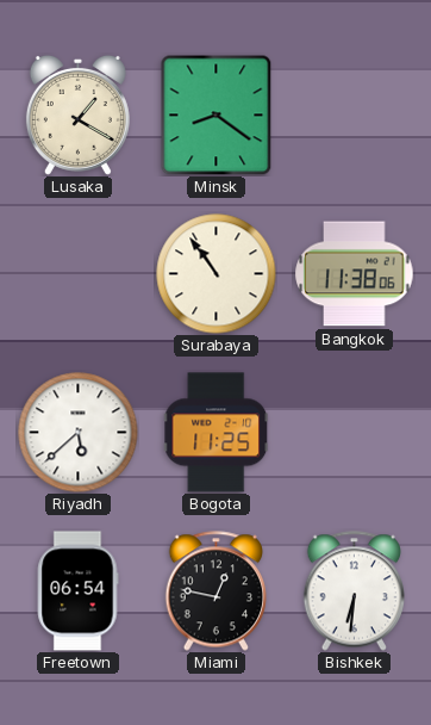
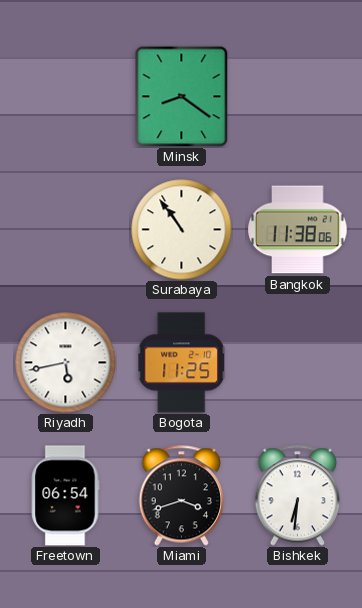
Lusaka: 1:20 -> none (77, 114)
Riyadh: 5:38 -> 5:43 (66, 363)
Miami: 12:47 -> 3:42 (181, 496)
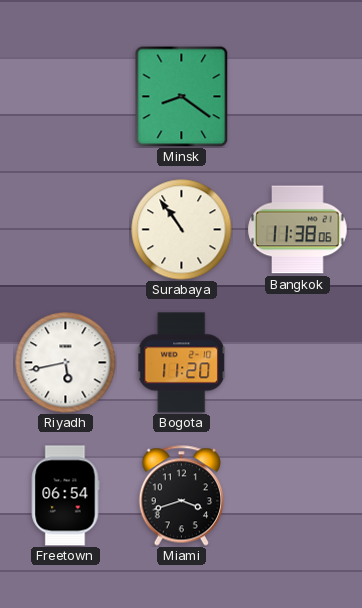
Bogota: 11:25 -> 11:20 (182, 363)
Bishkek: 6:31 -> none (297, 496)
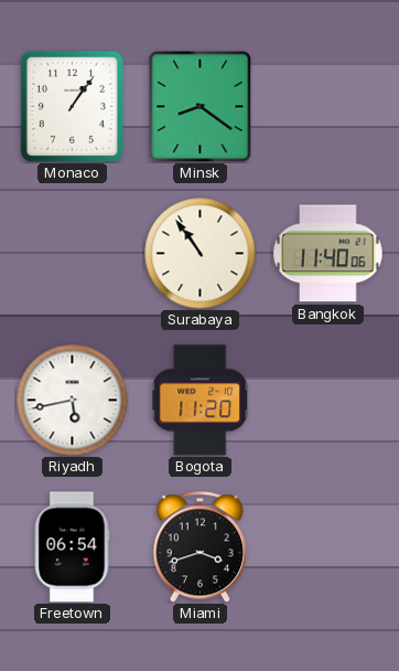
Monaco: none -> 1:06 (72, 106)
Bangkok: 11:38 -> 11:40 (328, 254)
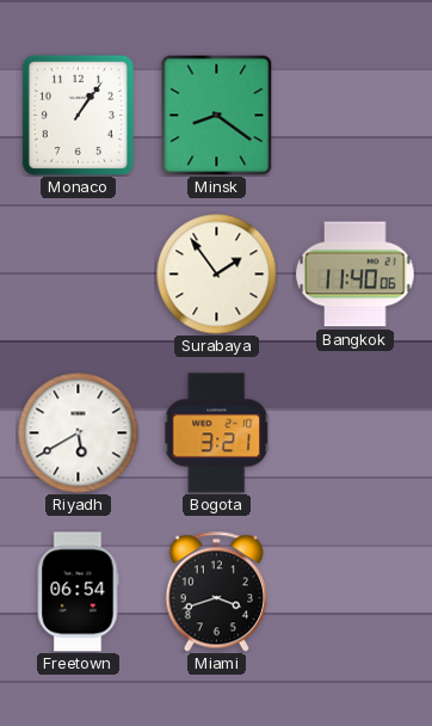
Surabaya: 10:54 -> 1:54 (217, 275)
Riyadh: 5:43 -> 5:40 (79, 433)
Bogota: 11:20 -> 3:21 (217, 433)
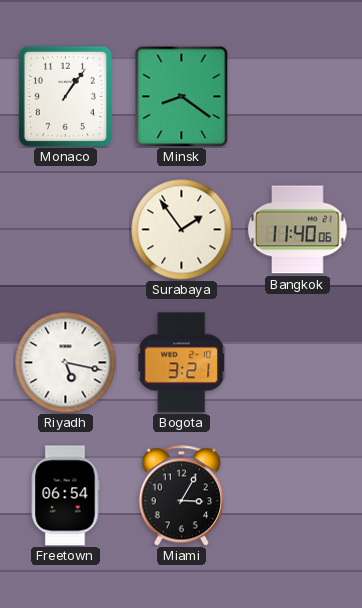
Riyadh: 5:40 -> 5:17 (66, 363)
Miami: 3:42 -> 3:05 (181, 496)
